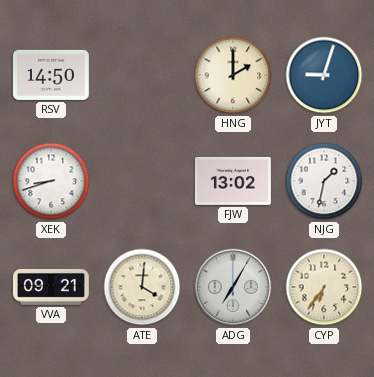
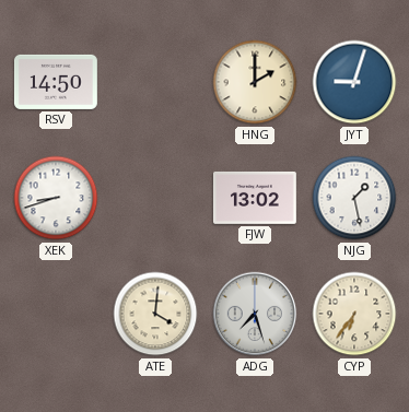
NJG: 1:32 -> 1:28 (354, 198)
VVA: 09:21 -> none (51, 287)
ADG: 7:05 -> 7:27 (255, 314)
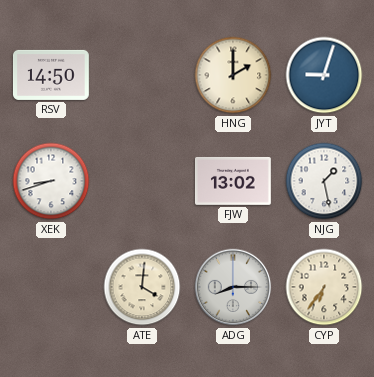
ADG: 7:27 -> 8:15 (233, 287)
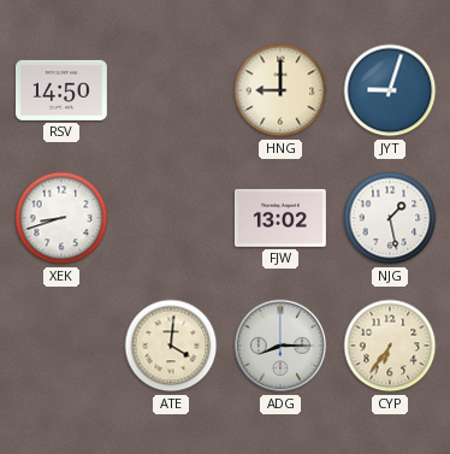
HNG: 2:00 -> 9:00 (280, 90)
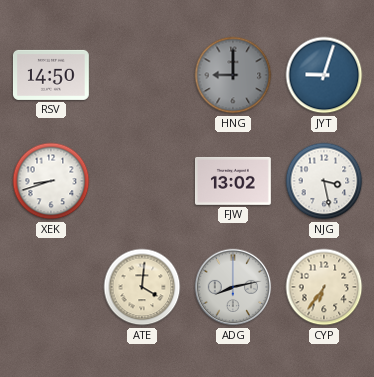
HNG dial: cream -> grey (233, 75)
NJG: 1:28 -> 3:28 (324, 181)
ADG: 8:15 -> 8:13 (233, 287)
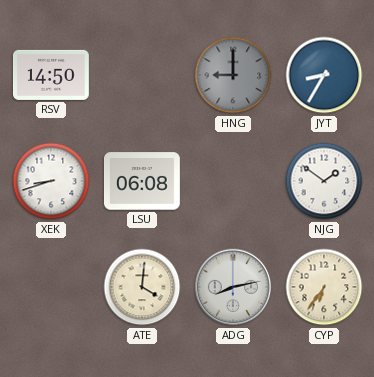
JYT: 9:03 -> 8:35 (324, 75)
LSU: none -> 06:08 (142, 181)
FJW: 13:02 -> none (233, 181)
NJG: 3:28 -> 1:51 (324, 181)
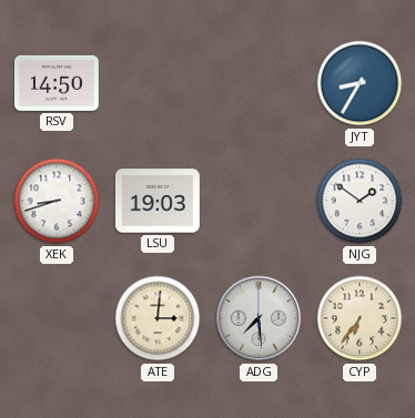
HNG: 9:00 -> none (233, 75)
LSU: 06:08 -> 19:03 (158, 201)
ATE: 4:01 -> 3:01 (158, 318)
ADG: 8:13 -> 7:29 (259, 318)
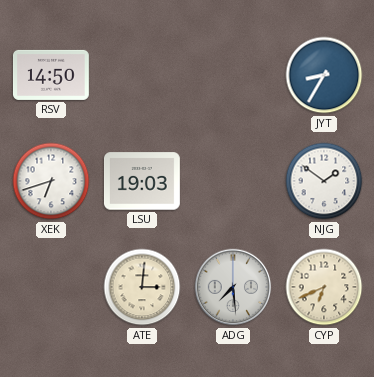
XEK: 8:42 -> 6:42 (51, 181)
CYP: 6:36 -> 6:41 (324, 287)
